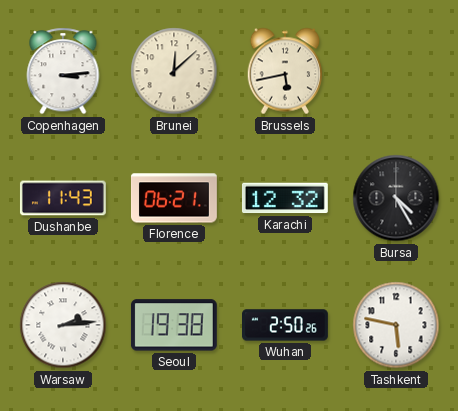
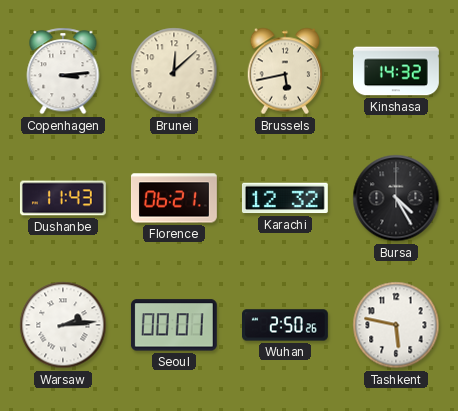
Kinshasa: none -> 14:32 (397, 71)
Seoul: 19:38 -> 00:01 (174, 325)
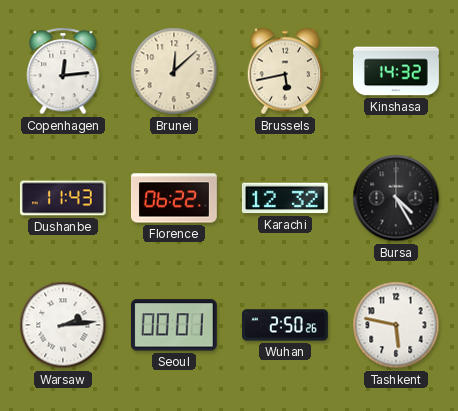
Copenhagen: 3:14 -> 12:14 (63, 71)
Florence: 06:21 -> 06:22 (174, 198)
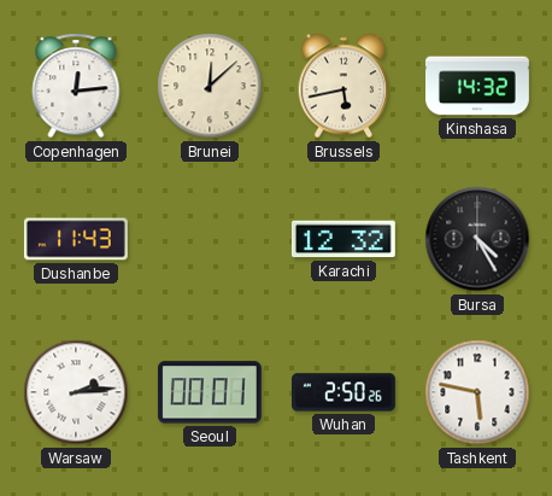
Florence: 06:22 -> none (174, 198)
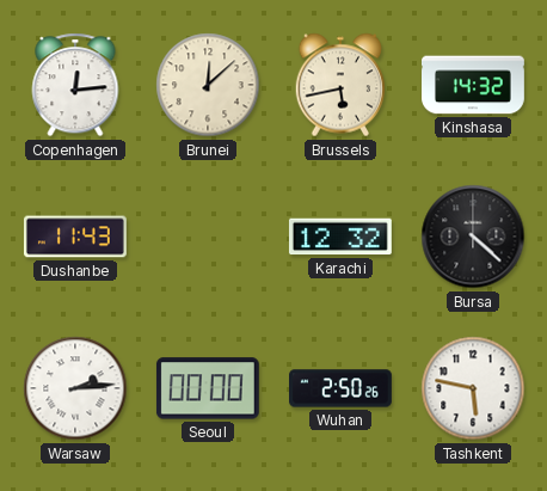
Bursa: 4:25 -> 4:22 (473, 237)
Seoul: 00:01 -> 00:00 (208, 388)
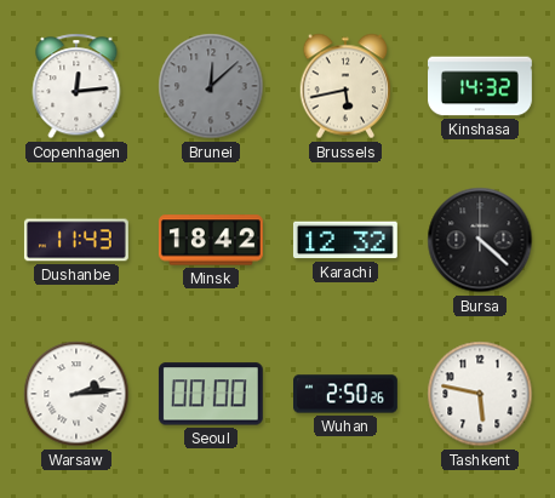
Brunei dial: cream -> grey (211, 86)
Minsk: none -> 18:42 (211, 240)
